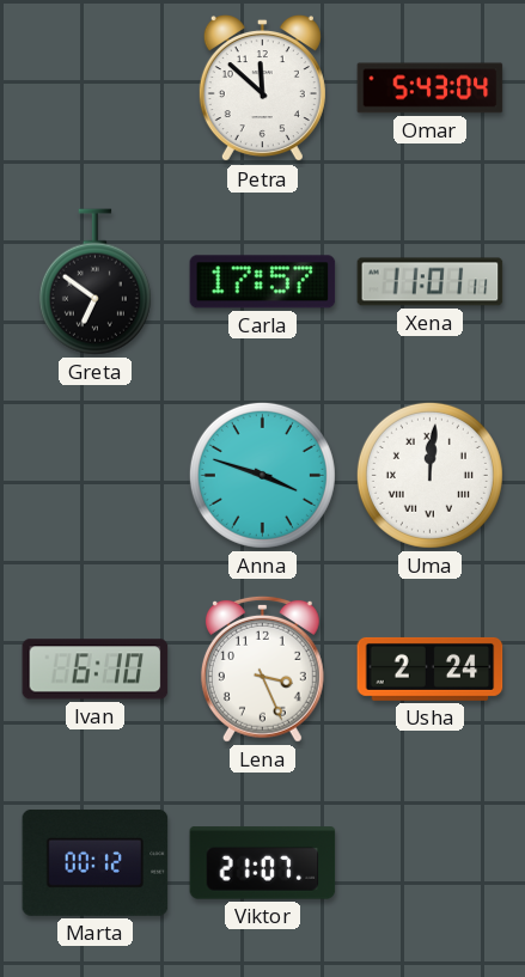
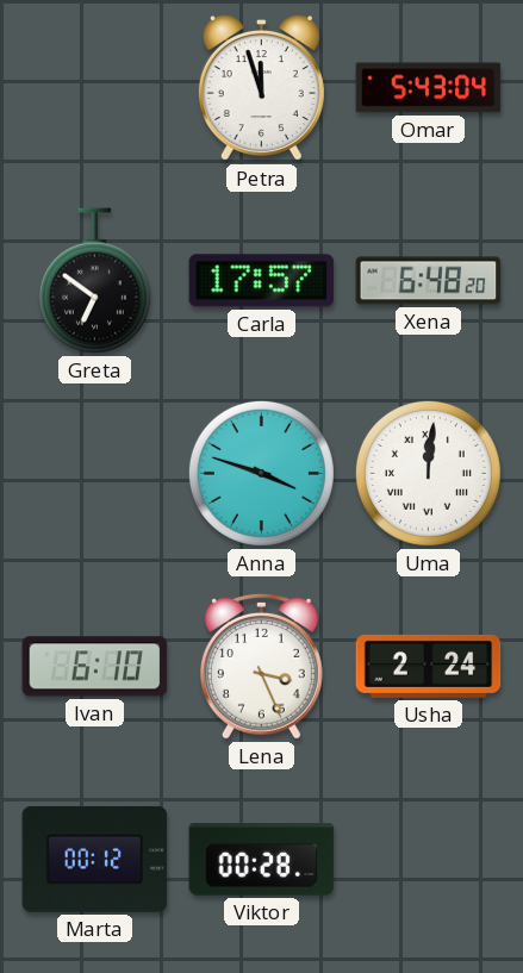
Petra: 11:52 -> 11:57 (261, 89)
Xena: 11:01 -> 6:48 (429, 281)
Viktor: 21:07 -> 00:28 (262, 860)
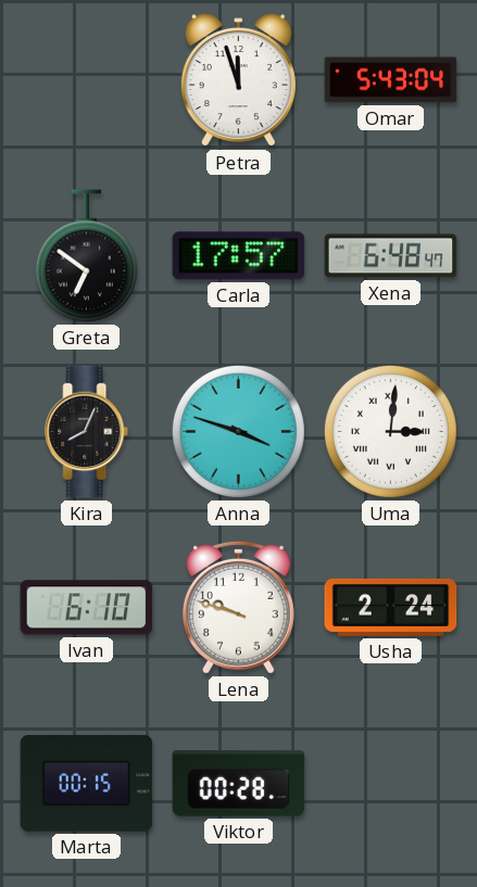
Xena: 6:48:20 -> 6:48:47 (391, 256)
Kira: none -> 8:04 (87, 432)
Uma: 12:01 -> 3:01 (390, 431)
Lena: 3:26 -> 9:48 (238, 607)
Marta: 00:12 -> 00:15 (87, 783)
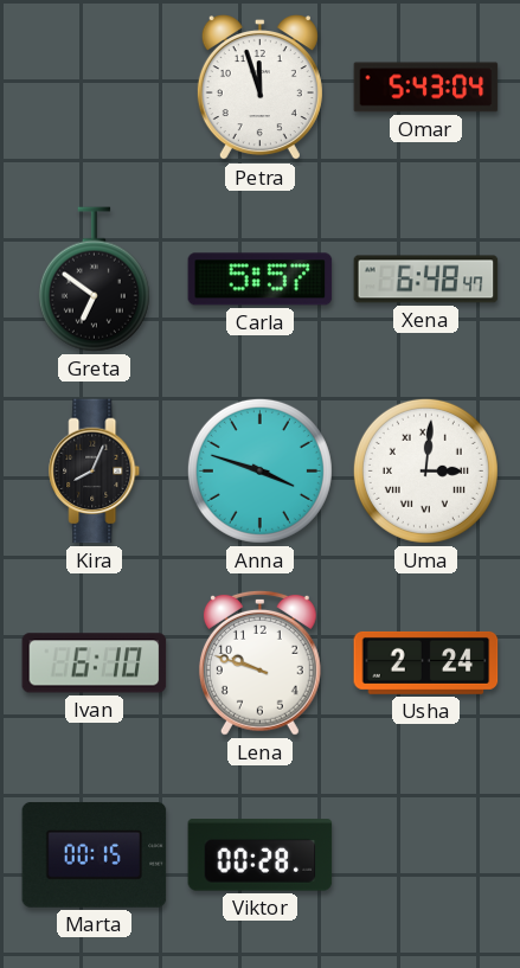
Carla: 17:57 -> 5:57 (261, 280)
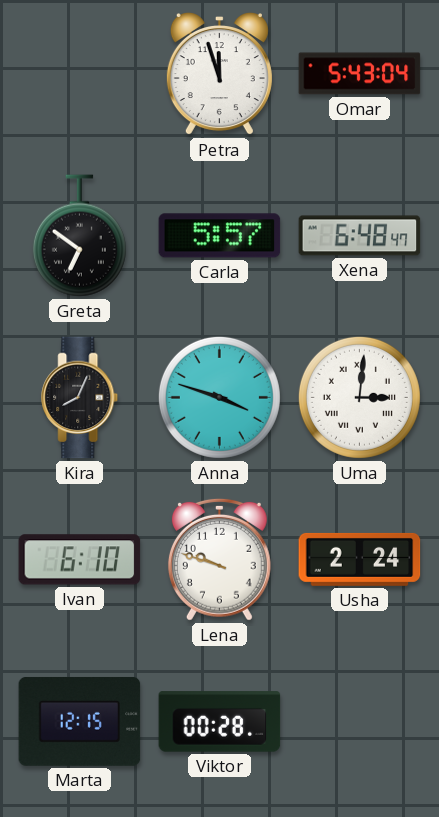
Marta: 00:15 -> 12:15 (80, 721)
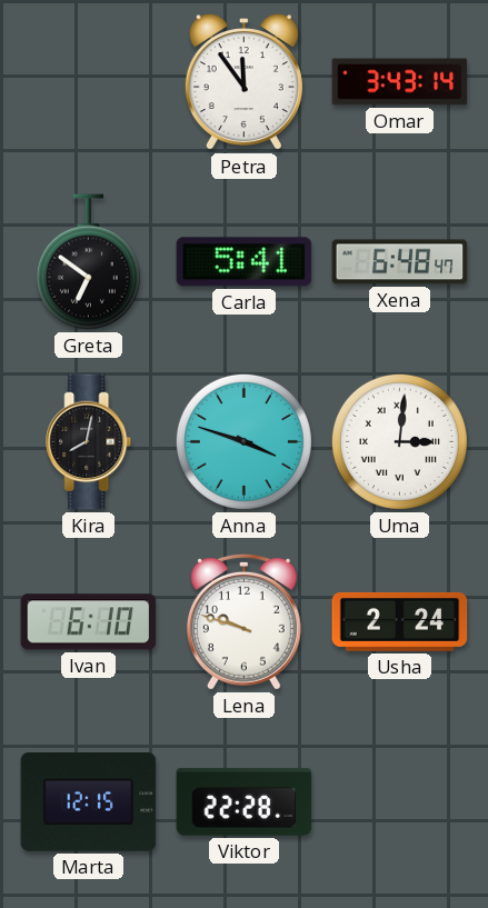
Petra: 11:57 -> 11:54 (243, 83)
Omar: 5:43 -> 3:43 (400, 82)
Carla: 5:57 -> 5:41 (245, 262)
Kira: 8:04 -> 8:02 (89, 442)
Viktor: 00:28 -> 22:28 (245, 802)
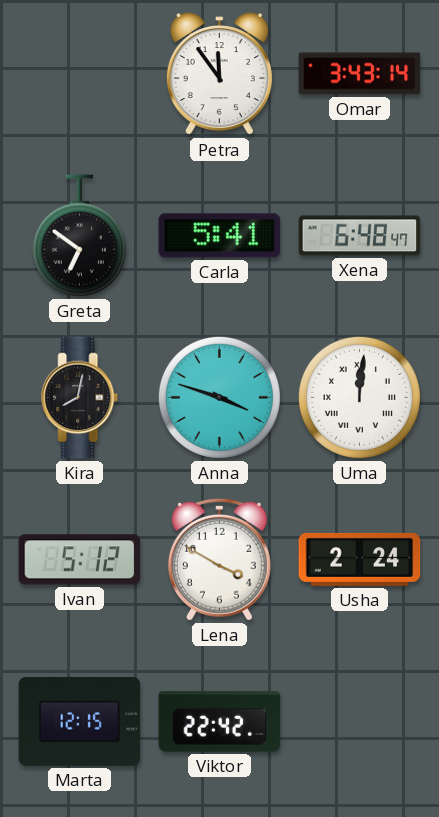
Uma: 3:01 -> 12:01 (359, 397)
Ivan: 6:10 -> 5:12 (80, 560)
Lena: 9:48 -> 3:50 (219, 559)
Viktor: 22:28 -> 22:42 (220, 722)
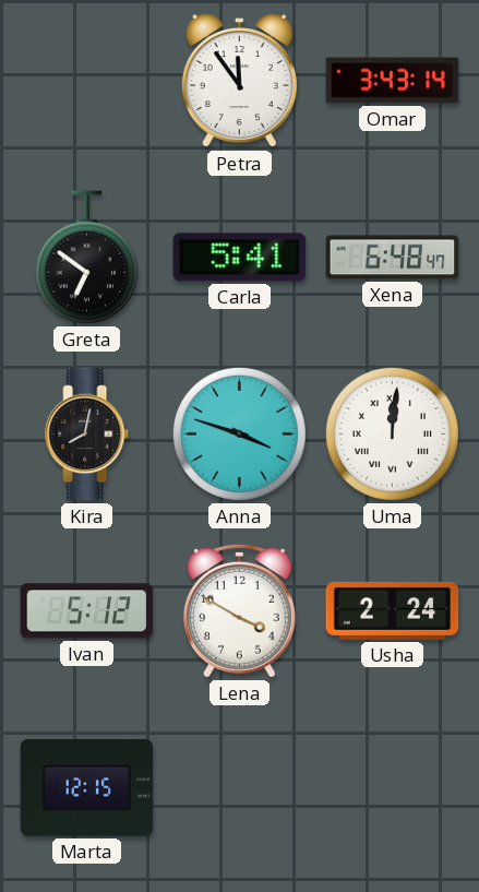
Viktor: 22:42 -> none (220, 722)
